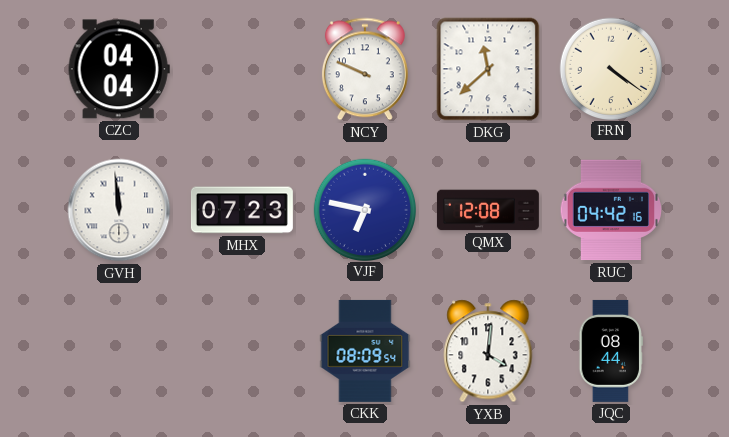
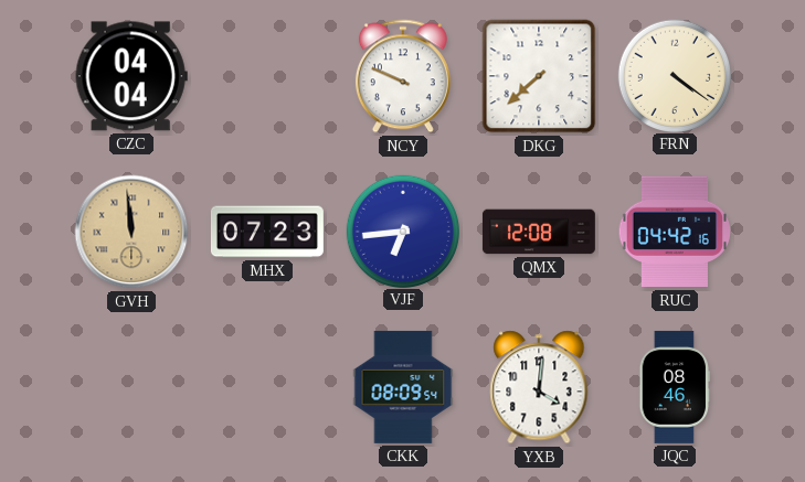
DKG: 11:38 -> 7:38 (539, 76)
GVH dial: white -> champagne (131, 232)
VJF: 6:47 -> 6:44 (402, 231)
JQC: 08:44 -> 08:46 (675, 387)
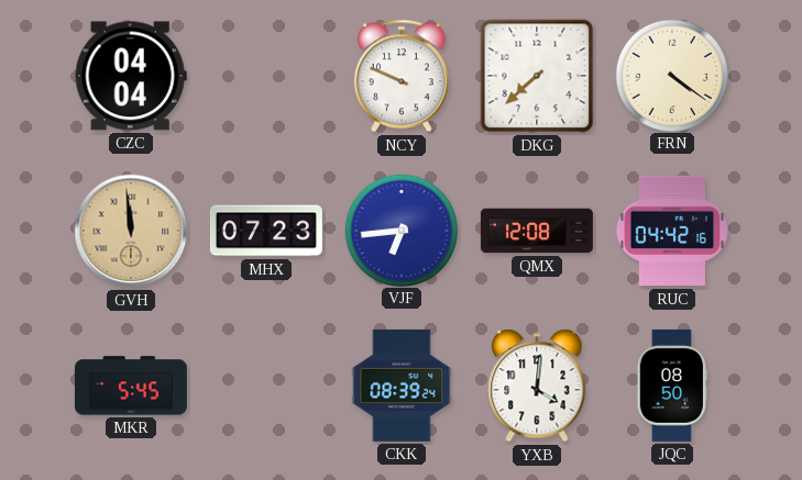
MKR: none -> 5:45 (131, 386)
CKK: 08:09 -> 08:39 (402, 386)
JQC: 08:46 -> 08:50 (672, 386)
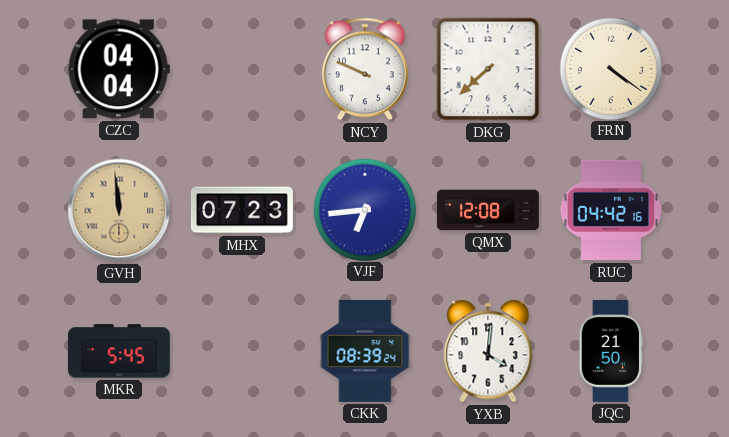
JQC: 08:50 -> 21:50 (611, 351)
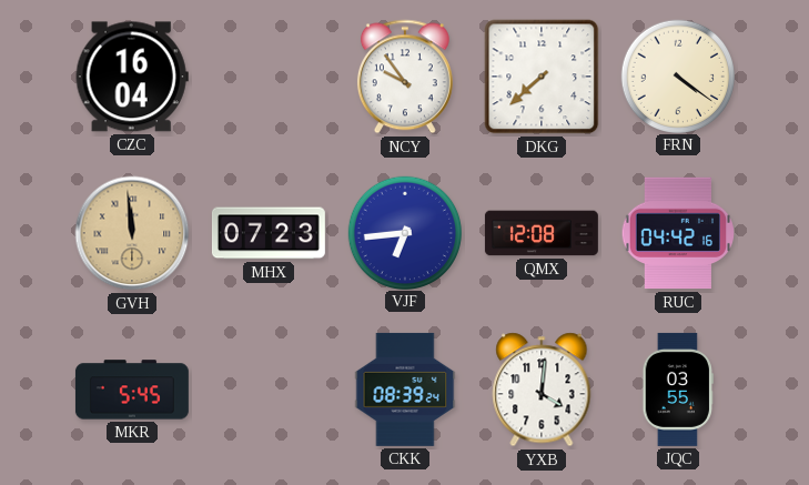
CZC: 04:04 -> 16:04 (132, 77)
NCY: 9:49 -> 9:54 (405, 77)
JQC: 21:50 -> 03:55 (678, 390)
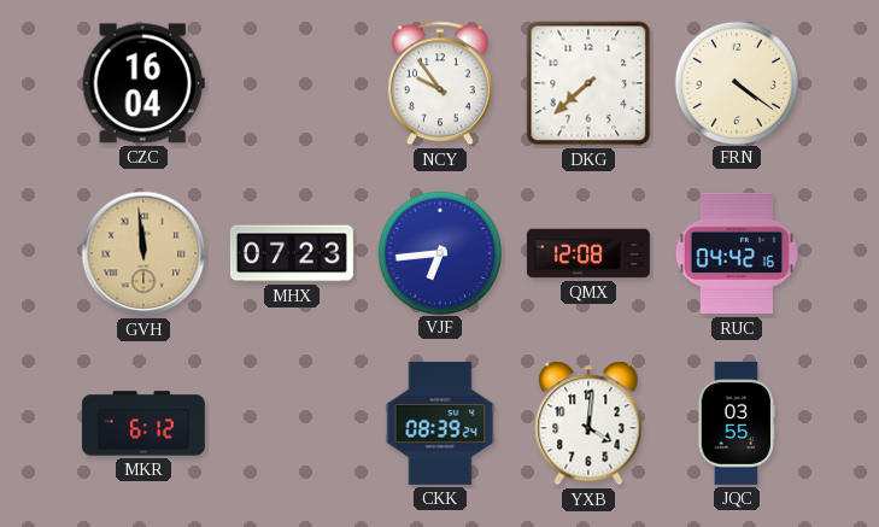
MKR: 5:45 -> 6:12 (143, 423)
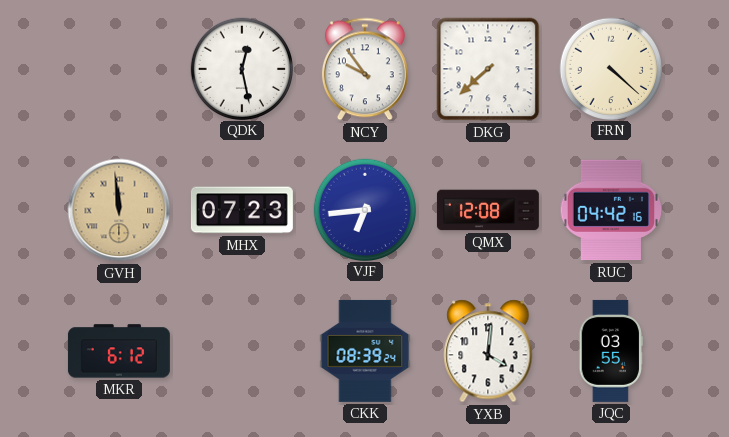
CZC: 16:04 -> none (143, 83)
QDK: none -> 12:28 (241, 68)
FRN: 4:21 -> 4:22 (610, 68)
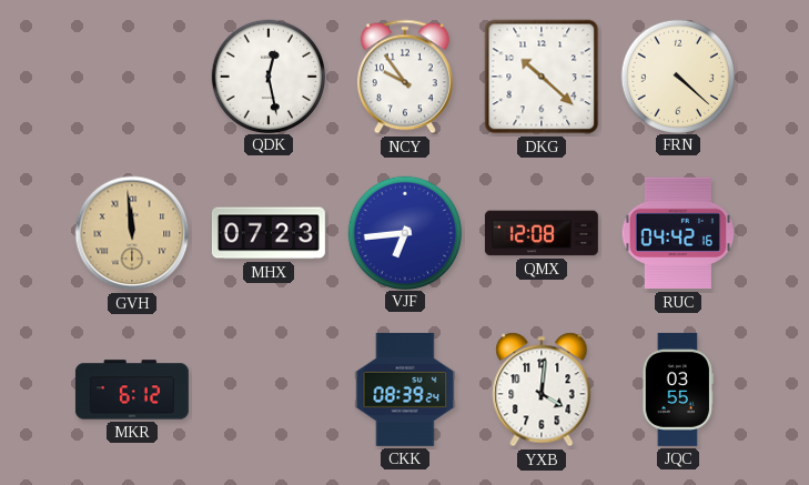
DKG: 7:38 -> 10:22 (542, 77)
